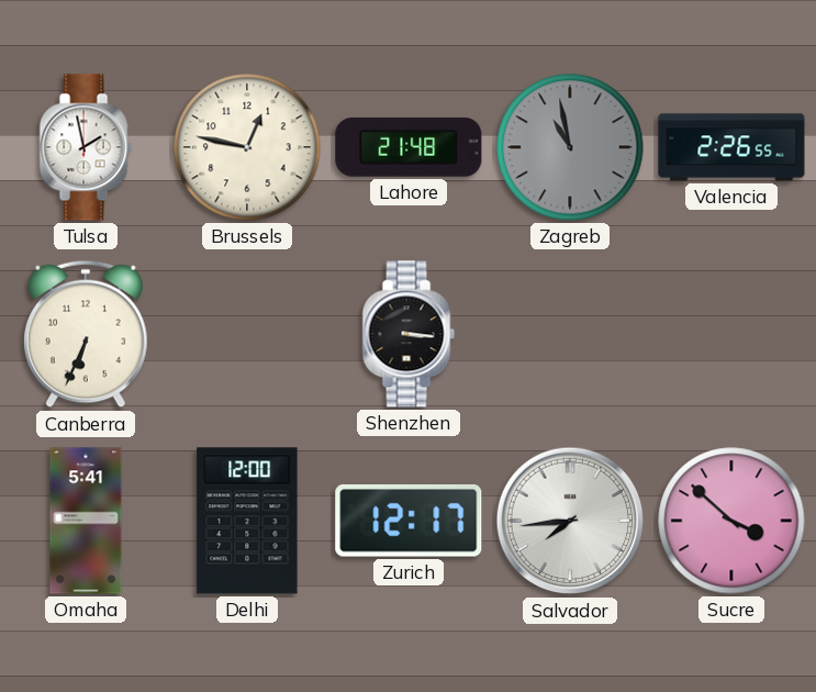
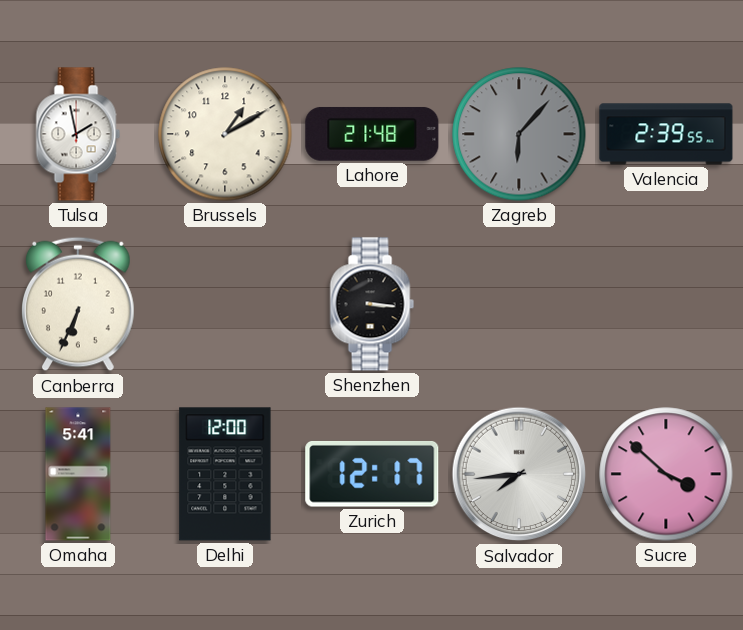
Brussels: 12:47 -> 1:10 (225, 134)
Zagreb: 10:58 -> 6:07 (519, 134)
Valencia: 2:26 -> 2:39 (666, 134)
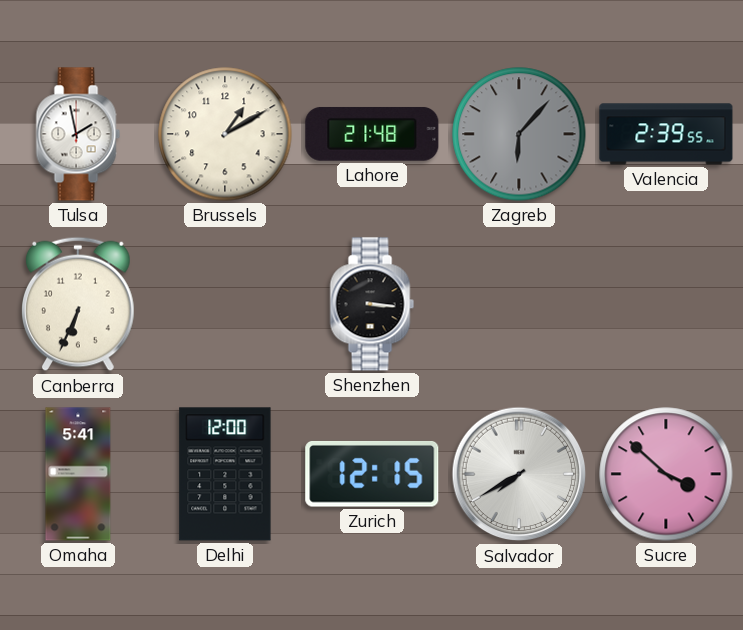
Zurich: 12:17 -> 12:15 (372, 474)
Salvador: 7:44 -> 7:40 (519, 474)
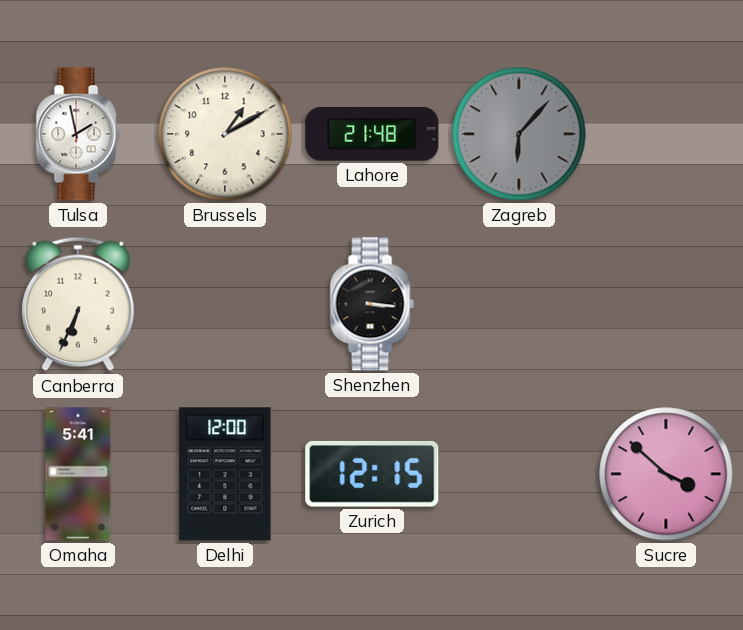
Valencia: 2:39 -> none (666, 134)
Salvador: 7:40 -> none (519, 474)
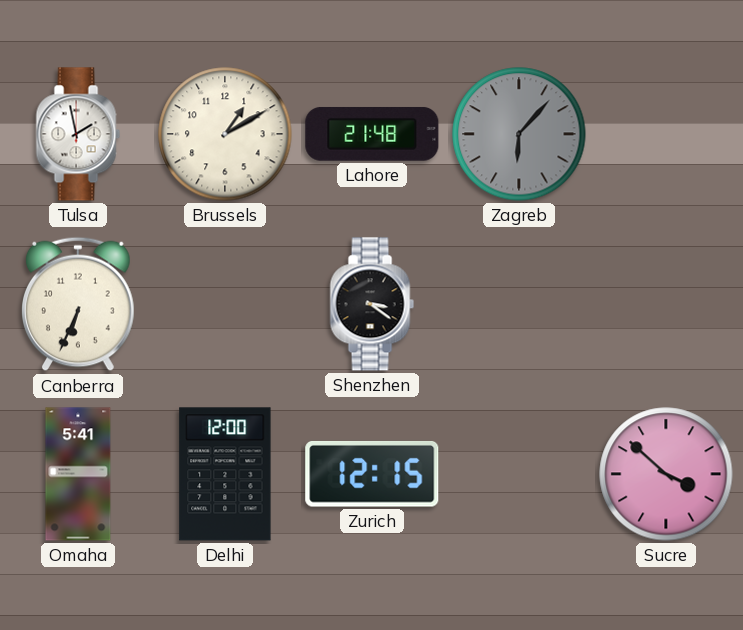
Shenzhen: 3:16 -> 3:21 (372, 304)
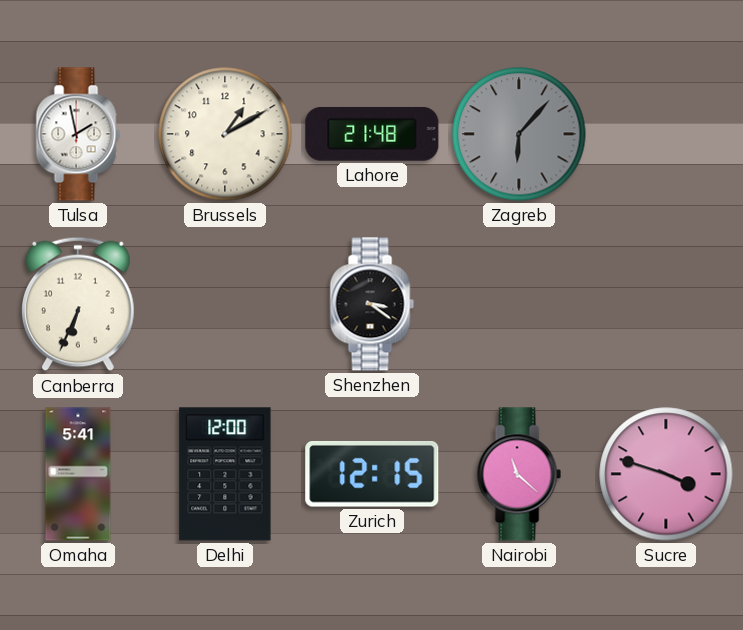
Nairobi: none -> 11:22 (519, 474)
Sucre: 3:52 -> 3:48 (666, 474)
